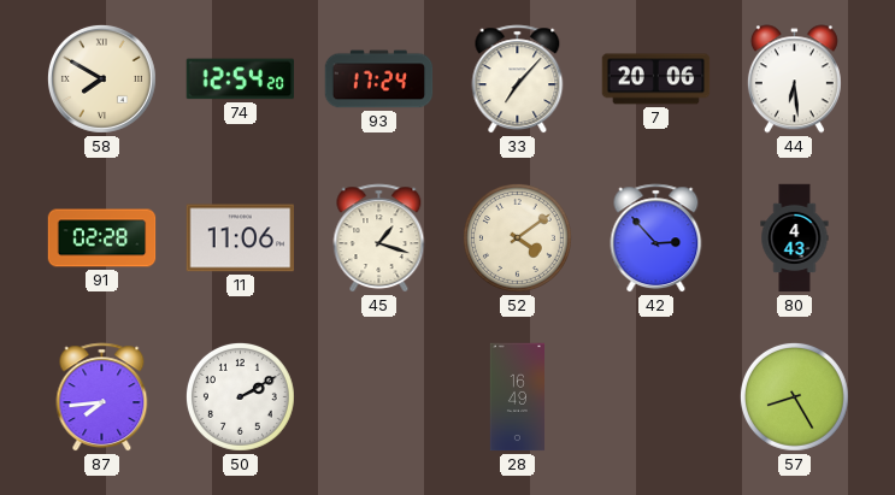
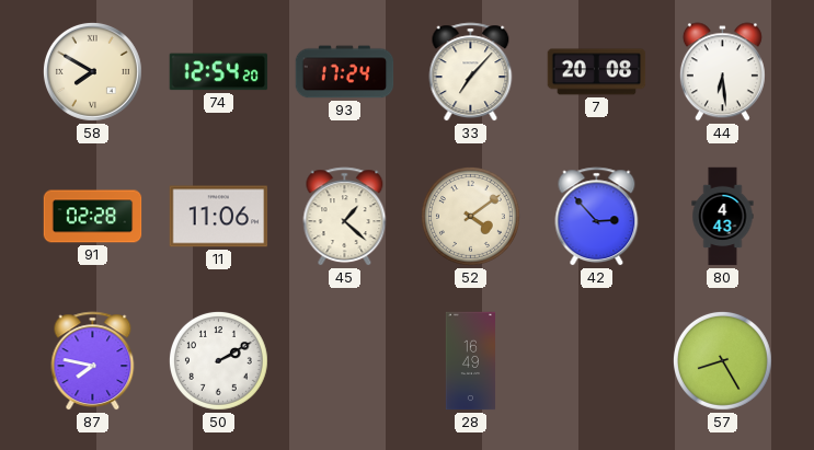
7: 20:06 -> 20:08 (597, 72)
45: 1:18 -> 1:22 (345, 217)
87: 7:44 -> 7:47 (93, 361)
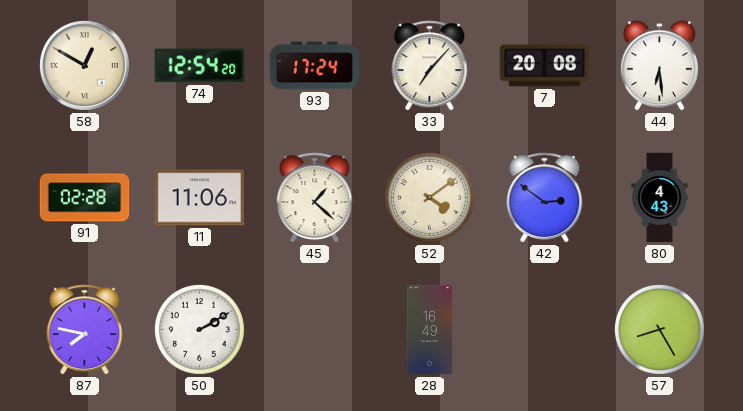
58: 7:50 -> 12:50 (84, 65)
42: 2:53 -> 2:51 (545, 198)
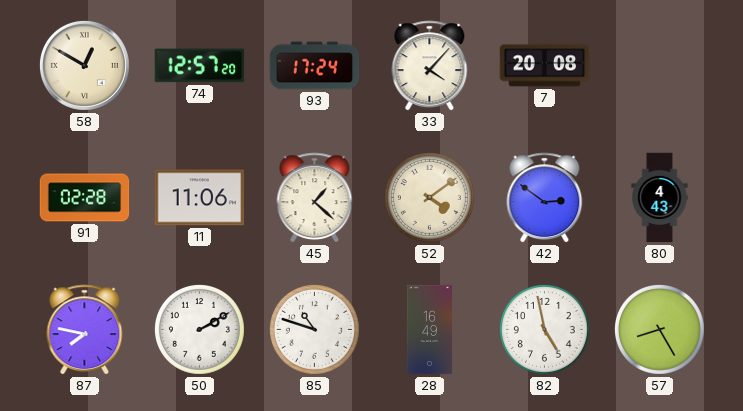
74: 12:54 -> 12:57 (200, 66)
33: 7:07 -> 4:07 (430, 66)
44: 6:29 -> none (659, 66)
85: none -> 10:48 (314, 329)
82: none -> 4:58 (544, 329)
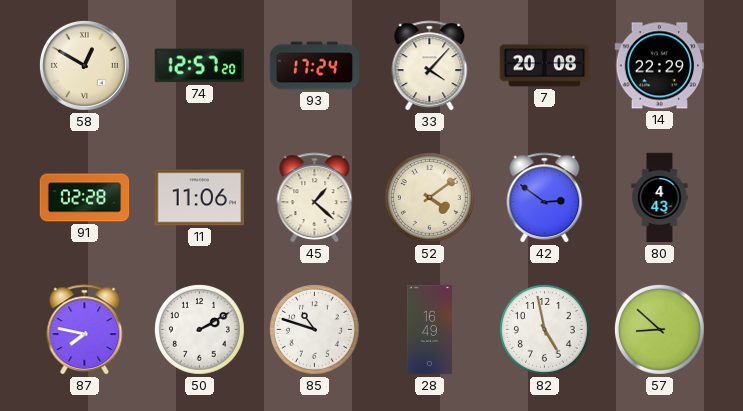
14: none -> 22:29 (660, 66)
57: 8:25 -> 8:52 (659, 329)
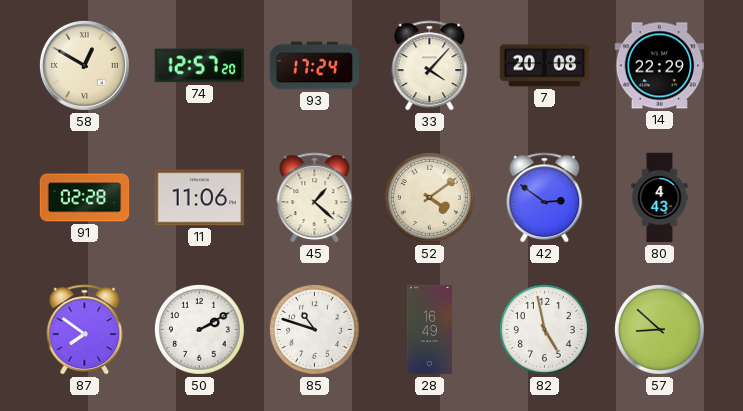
87: 7:47 -> 7:51 (85, 330)
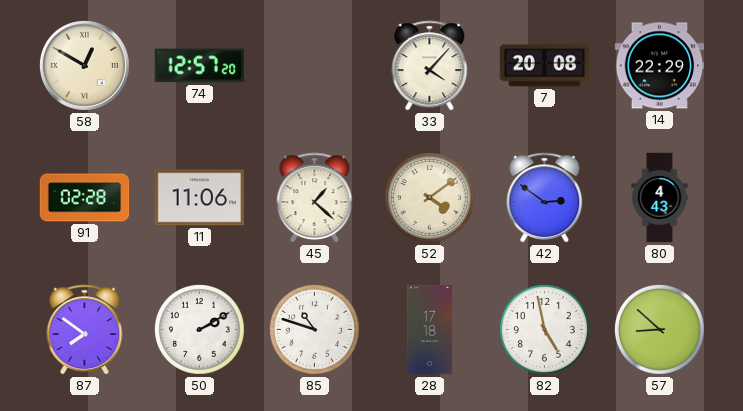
93: 17:24 -> none (315, 66)
28: 16:49 -> 17:18 (430, 330)
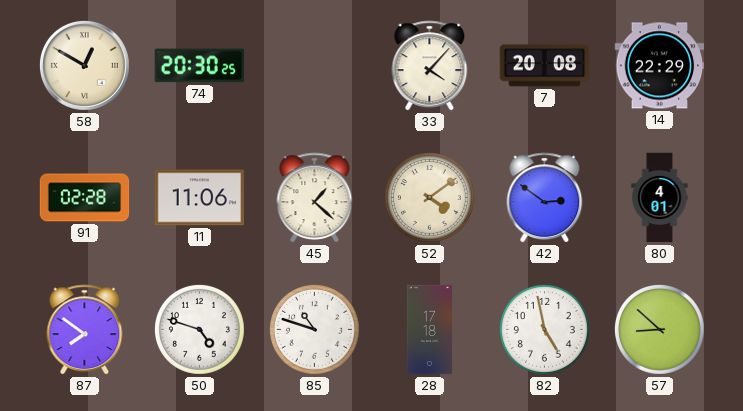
74: 12:57 -> 20:30 (200, 66)
80: 4:43 -> 4:01 (660, 198)
50: 2:10 -> 4:48 (199, 329)
